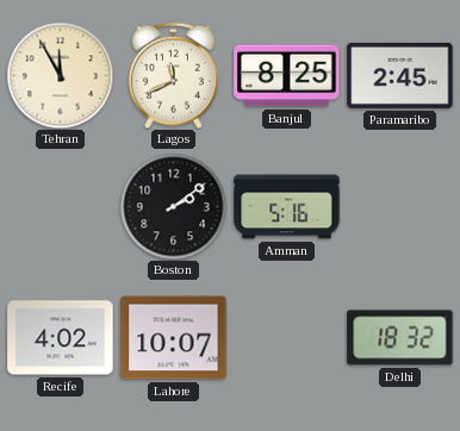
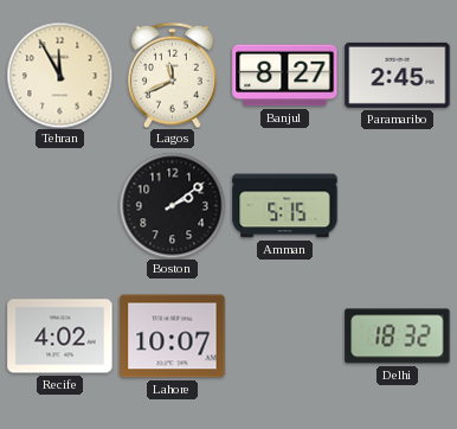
Banjul: 8:25 -> 8:27 (285, 76)
Amman: 5:16 -> 5:15 (285, 206)
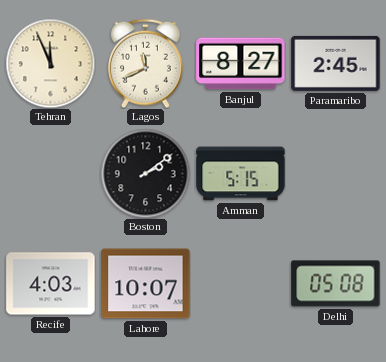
Tehran: 11:55 -> 11:56 (50, 63)
Recife: 4:02 -> 4:03 (51, 284)
Delhi: 18:32 -> 05:08 (336, 284)
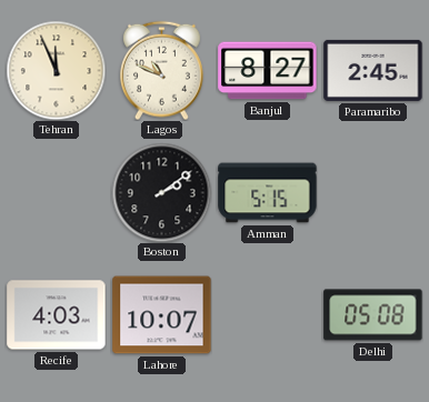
Lagos: 11:41 -> 10:49 (162, 70)
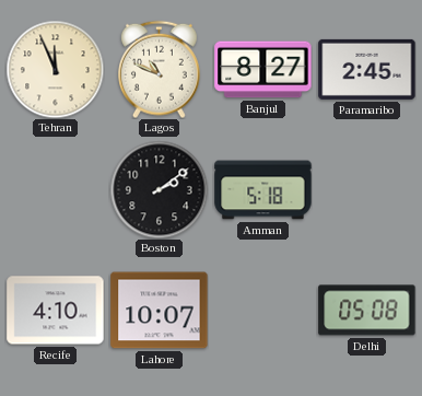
Amman: 5:15 -> 5:18 (263, 190)
Recife: 4:03 -> 4:10 (56, 311)
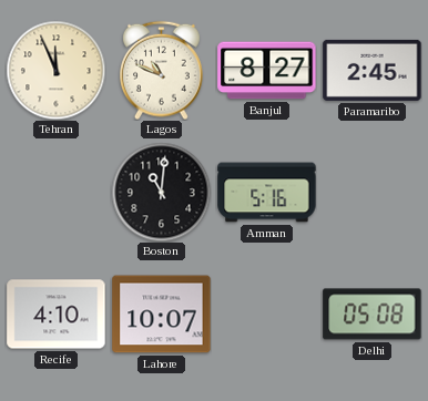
Boston: 2:09 -> 11:01 (161, 192)
Amman: 5:18 -> 5:16 (267, 193)
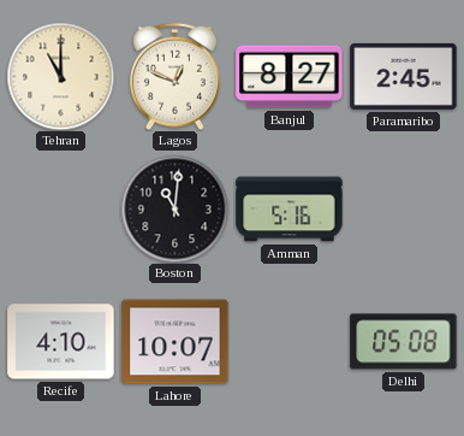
Tehran: 11:56 -> 11:00 (60, 76)
Lagos: 10:49 -> 12:49 (176, 76)
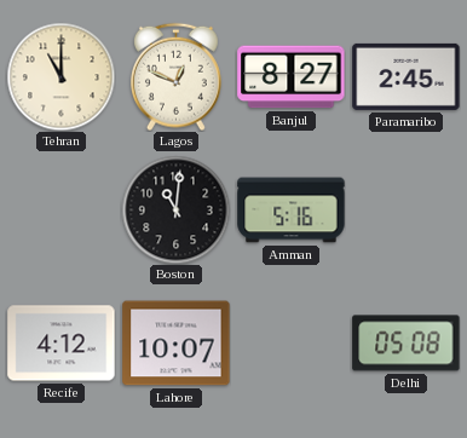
Recife: 4:10 -> 4:12 (62, 344)
